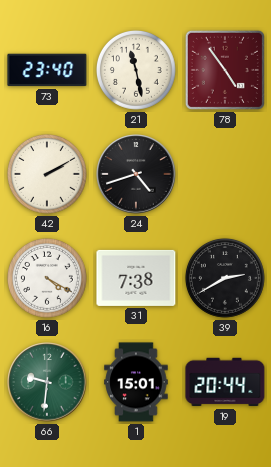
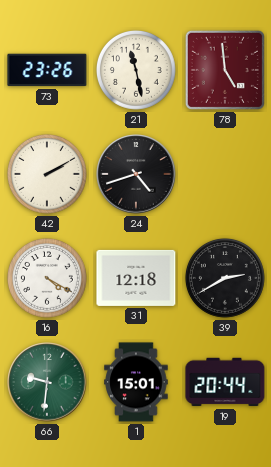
73: 23:40 -> 23:26 (47, 70)
78: 4:54 -> 4:59 (225, 70)
31: 7:38 -> 12:18 (136, 278)
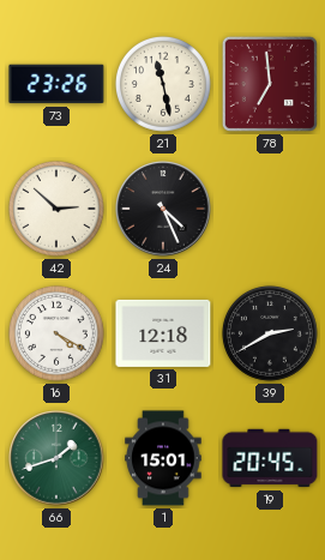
78: 4:59 -> 6:59 (270, 84)
42: 2:10 -> 2:52 (56, 209)
24: 4:42 -> 4:26 (163, 209)
66: 9:31 -> 1:42 (56, 458)
19: 20:44 -> 20:45 (270, 458)
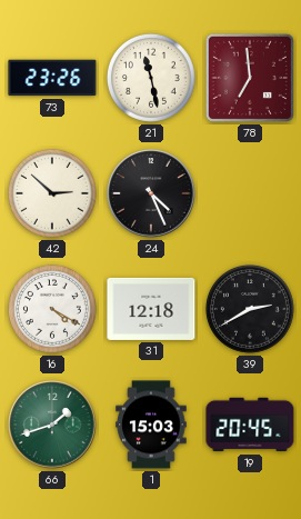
1: 15:01 -> 15:03 (151, 425)
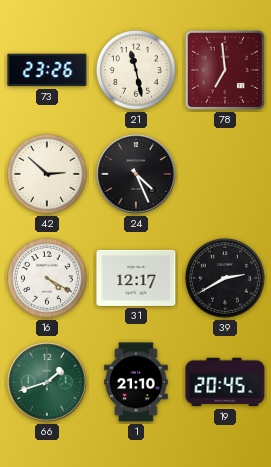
31: 12:18 -> 12:17 (136, 278)
1: 15:03 -> 21:10 (136, 382)
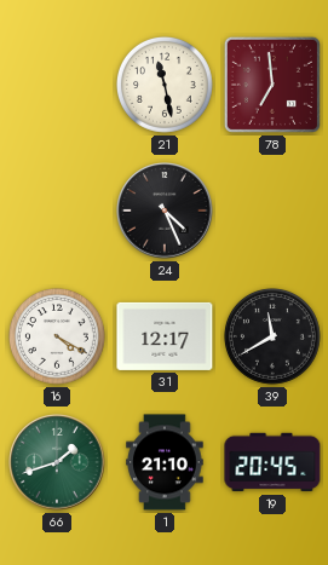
73: 23:26 -> none (47, 70)
42: 2:52 -> none (47, 174)
39: 2:40 -> 11:40 (272, 336)
